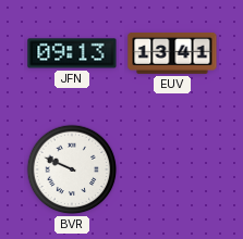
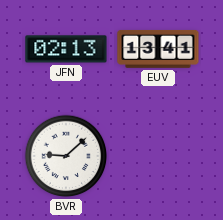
JFN: 09:13 -> 02:13 (66, 49)
BVR: 9:49 -> 9:08 (66, 156)
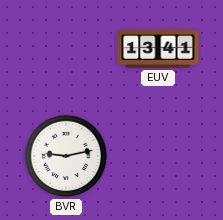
JFN: 02:13 -> none (66, 49)
BVR: 9:08 -> 9:13 (66, 156)
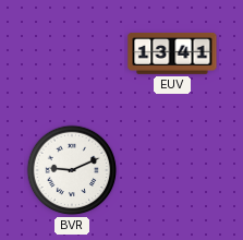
BVR: 9:13 -> 9:11 (72, 170)
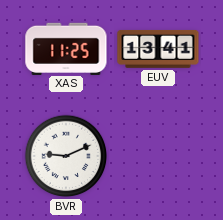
XAS: none -> 11:25 (66, 48)
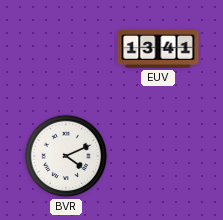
XAS: 11:25 -> none (66, 48)
BVR: 9:11 -> 4:11 (66, 156)
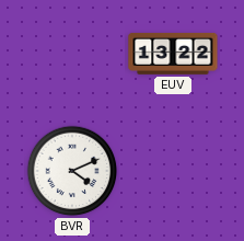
EUV: 13:41 -> 13:22 (173, 54)
